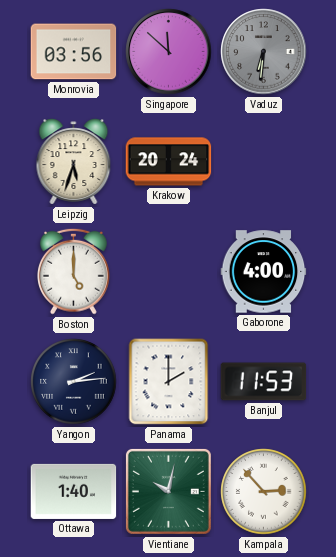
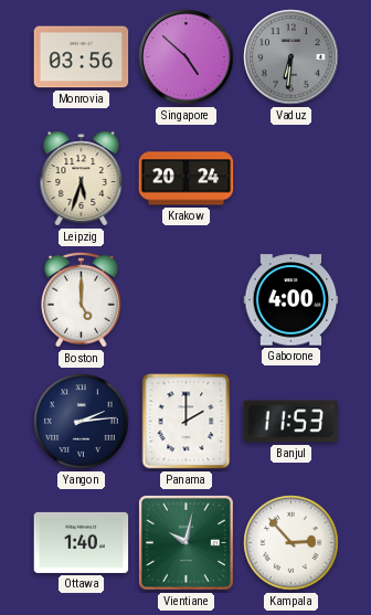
Singapore: 11:52 -> 4:52 (187, 57)
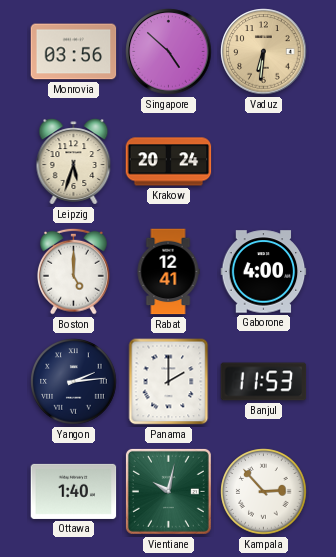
Vaduz dial: grey -> champagne (264, 52)
Rabat: none -> 12:41 (168, 272)
